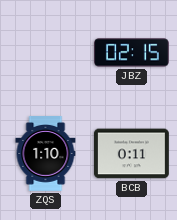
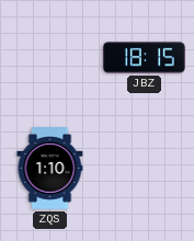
JBZ: 02:15 -> 18:15 (145, 58)
BCB: 0:11 -> none (131, 154)
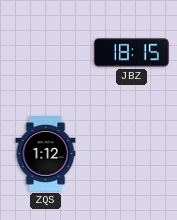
ZQS: 1:10 -> 1:12 (46, 154)
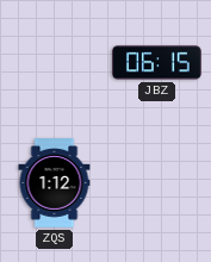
JBZ: 18:15 -> 06:15 (157, 63)
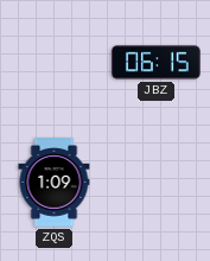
ZQS: 1:12 -> 1:09 (55, 183)
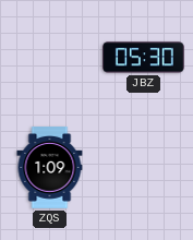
JBZ: 06:15 -> 05:30 (144, 58)
